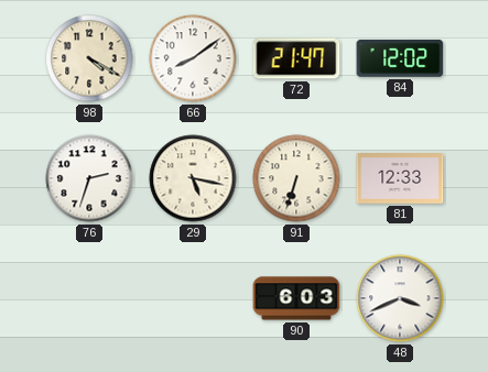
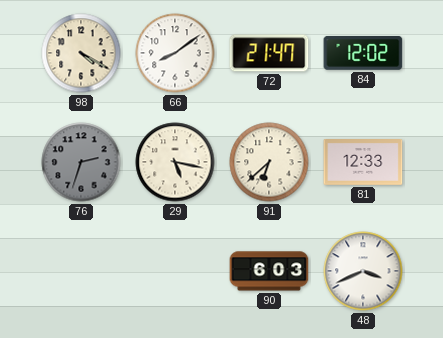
76 dial: white -> grey (81, 162)
91: 6:33 -> 6:38 (269, 162)
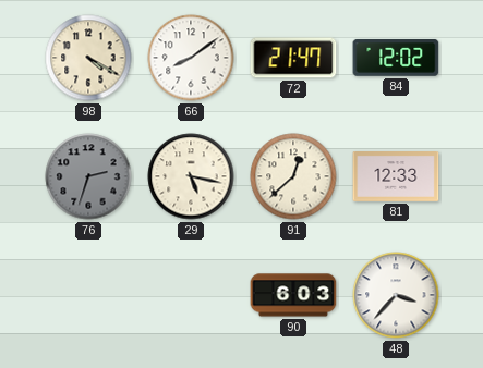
91: 6:38 -> 12:38 (293, 176)
48: 3:41 -> 3:37 (396, 295)
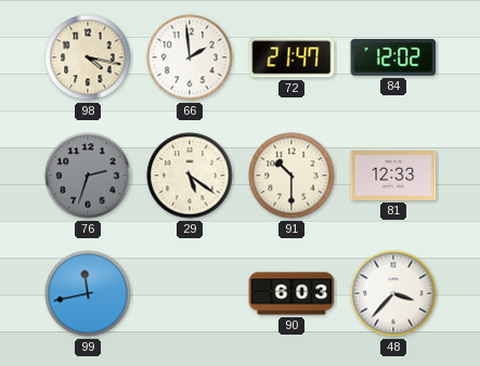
98: 4:20 -> 4:17 (88, 57)
66: 8:09 -> 1:59 (190, 57)
29: 5:17 -> 5:21 (190, 175)
91: 12:38 -> 10:30 (291, 175)
99: none -> 11:43 (88, 293)
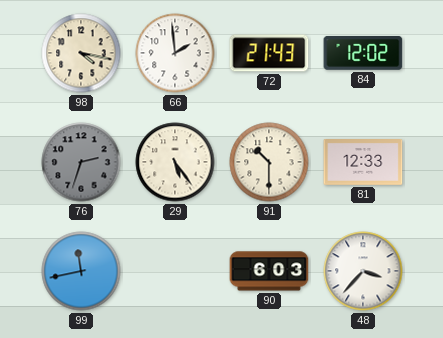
72: 21:47 -> 21:43 (269, 53)
29: 5:21 -> 5:24 (175, 162)
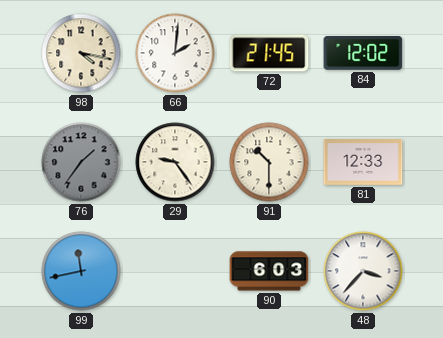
66: 1:59 -> 2:01 (175, 53)
72: 21:43 -> 21:45 (269, 53)
76: 2:33 -> 1:36 (81, 162)
29: 5:24 -> 9:24 (175, 162)
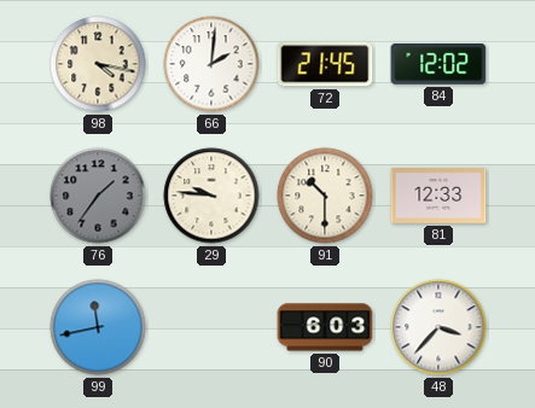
29: 9:24 -> 9:46 (211, 196)
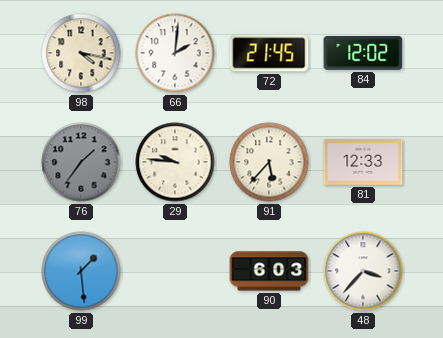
91: 10:30 -> 5:37 (269, 162)
99: 11:43 -> 1:29 (81, 271)
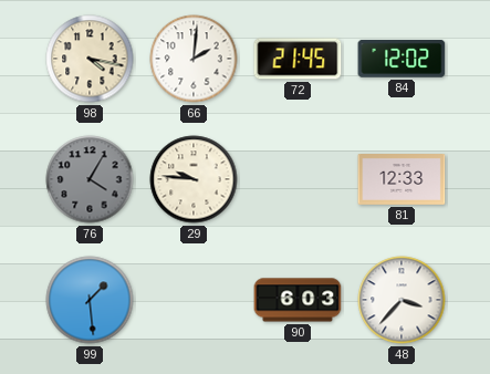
76: 1:36 -> 4:05 (90, 179)
91: 5:37 -> none (269, 162)
